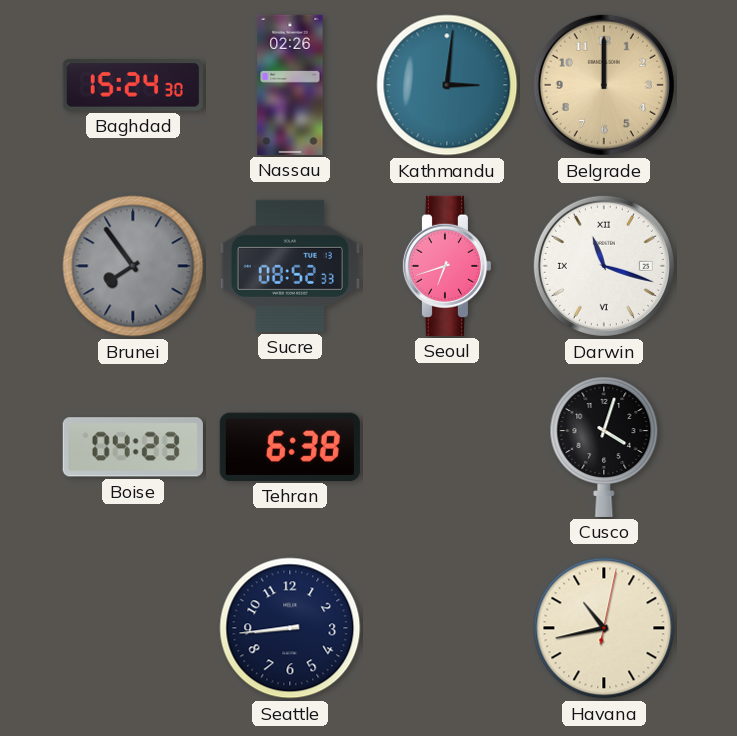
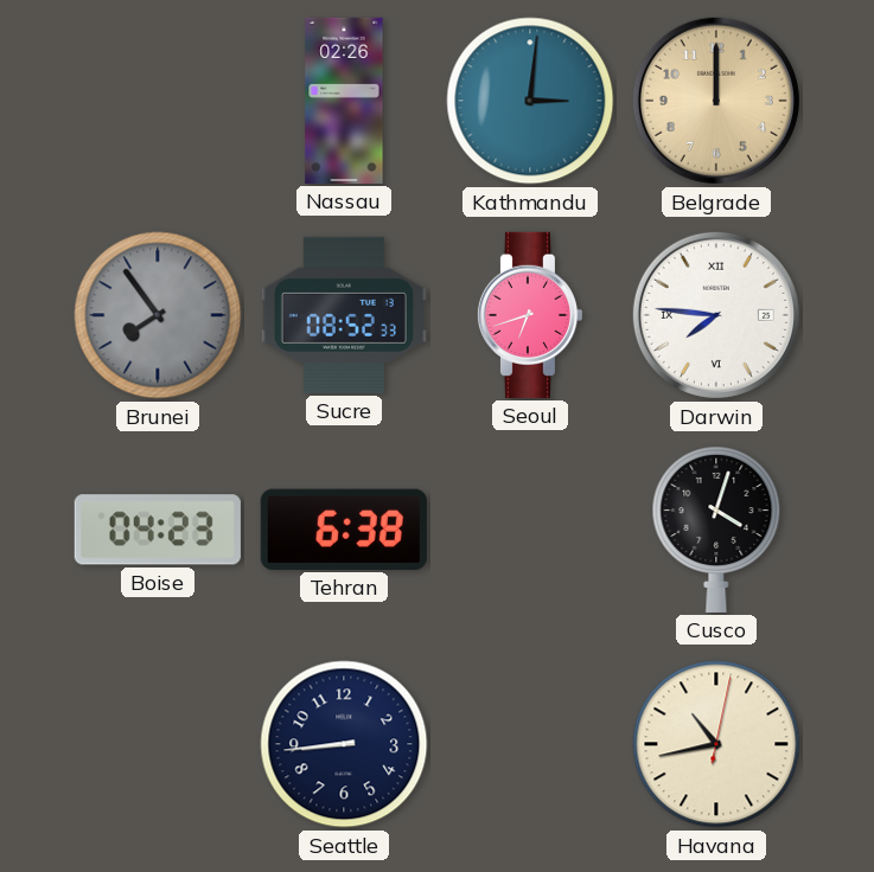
Baghdad: 15:24 -> none (133, 85)
Darwin: 11:18 -> 7:46 (716, 315)
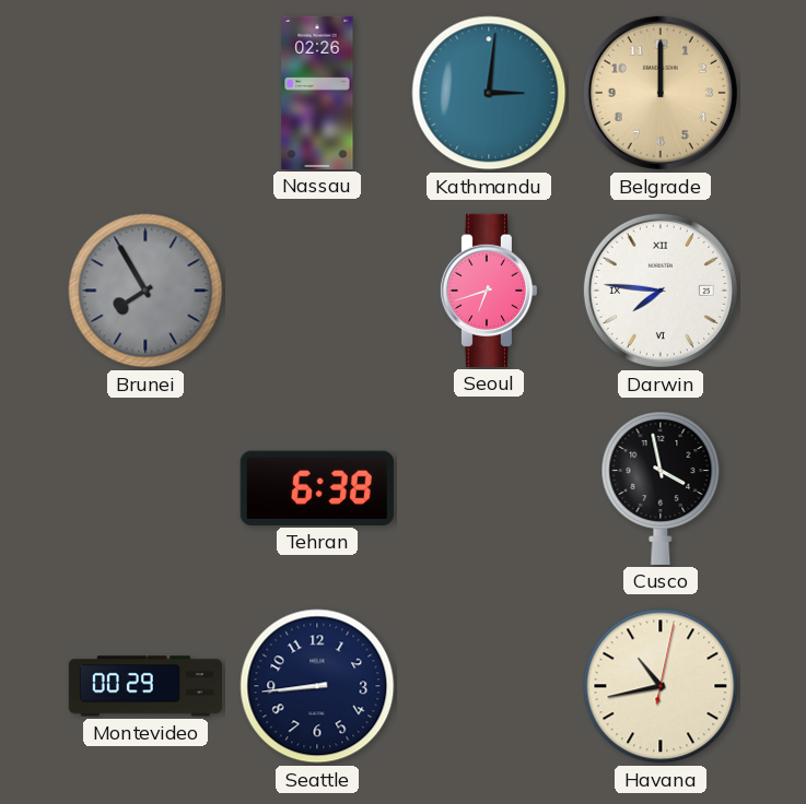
Brunei: 7:54 -> 7:55 (145, 291)
Sucre: 08:52 -> none (344, 315)
Boise: 04:23 -> none (158, 530)
Cusco: 4:03 -> 3:58 (661, 488)
Montevideo: none -> 00:29 (145, 686)
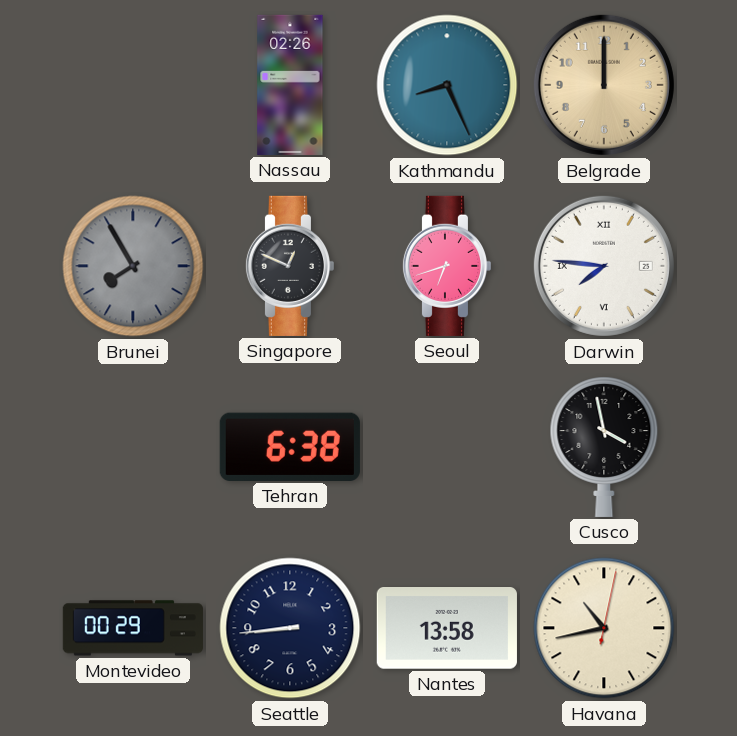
Kathmandu: 3:01 -> 8:26 (447, 85)
Singapore: none -> 12:49 (289, 266)
Nantes: none -> 13:58 (447, 628)
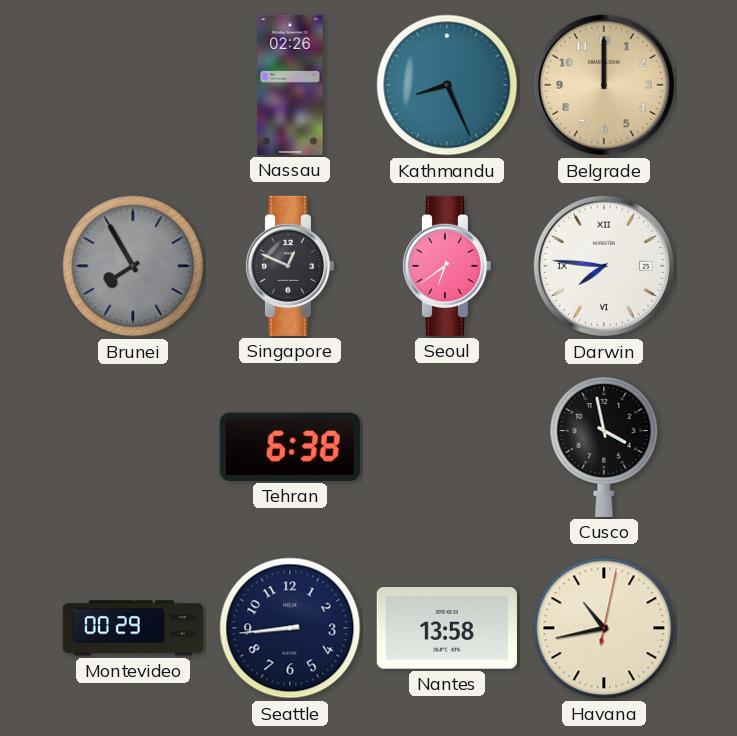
Seoul: 6:42 -> 6:39 (446, 266)
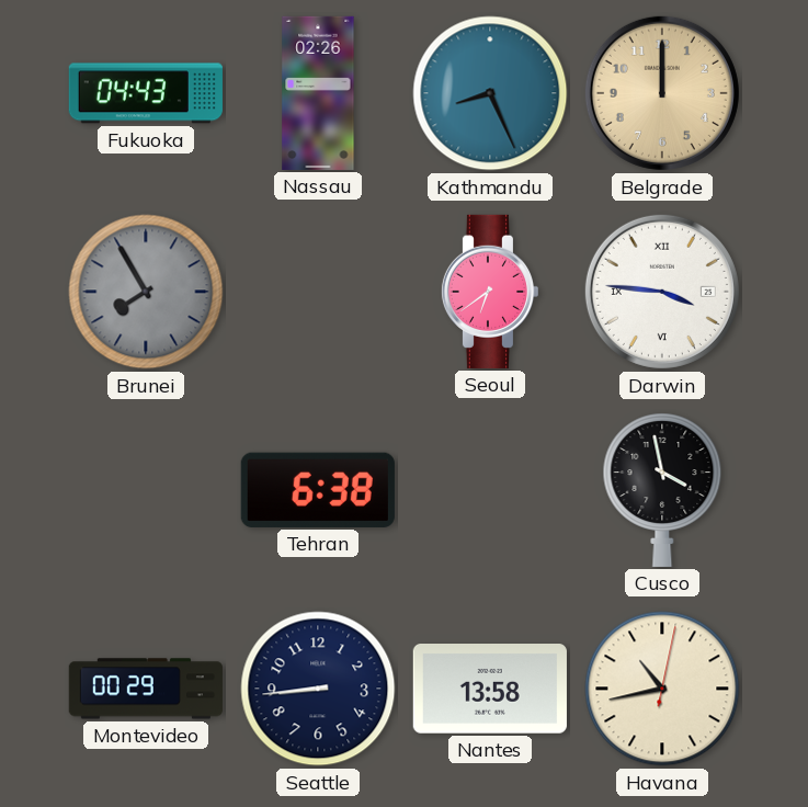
Fukuoka: none -> 04:43 (146, 93)
Singapore: 12:49 -> none (289, 266)
Darwin: 7:46 -> 3:46 (662, 292)
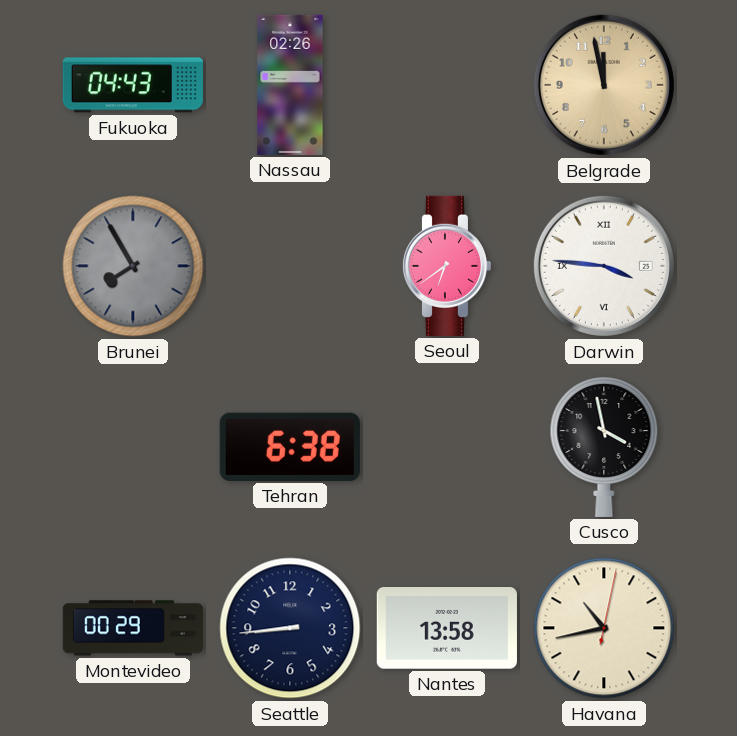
Kathmandu: 8:26 -> none (490, 93)
Belgrade: 12:00 -> 11:58 (604, 85)
